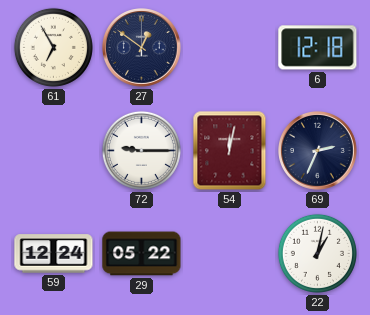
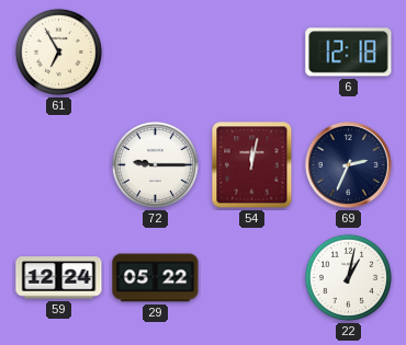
27: 12:51 -> none (142, 48)
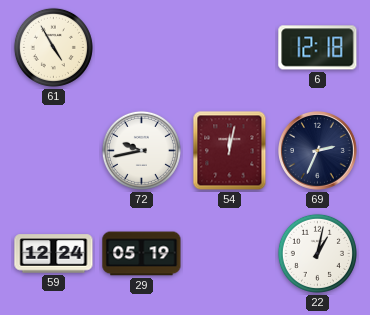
61: 6:55 -> 4:55 (53, 47)
72: 9:15 -> 9:43 (141, 150)
29: 05:22 -> 05:19 (142, 254)
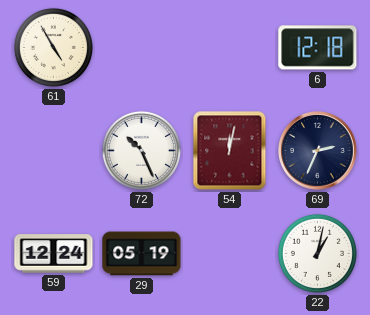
72: 9:43 -> 10:26 (141, 150)
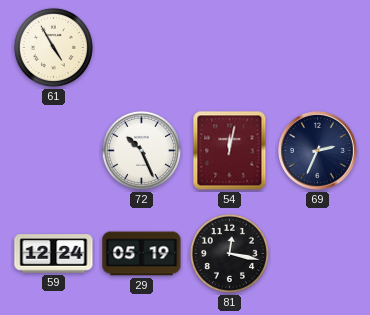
6: 12:18 -> none (318, 48)
81: none -> 12:17 (229, 253)
22: 1:02 -> none (317, 253)
